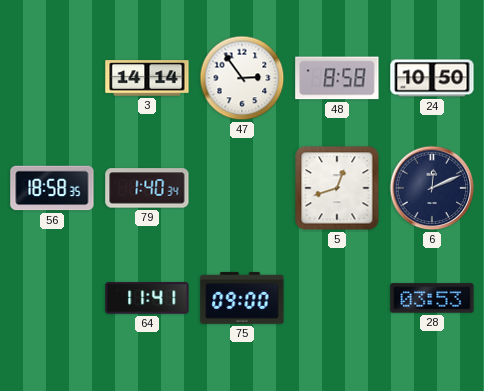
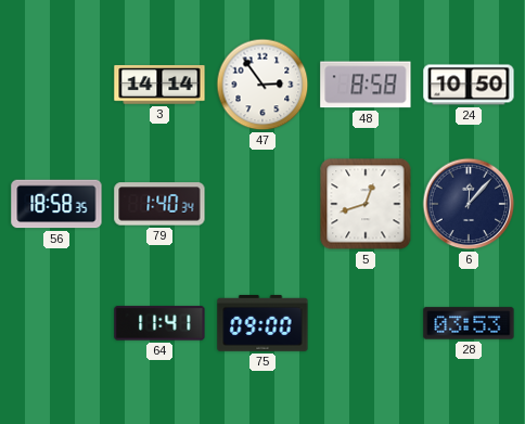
6: 12:11 -> 12:07 (469, 204)
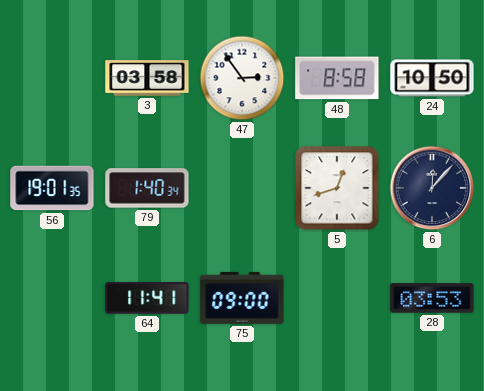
3: 14:14 -> 03:58 (147, 78)
56: 18:58 -> 19:01 (52, 188)
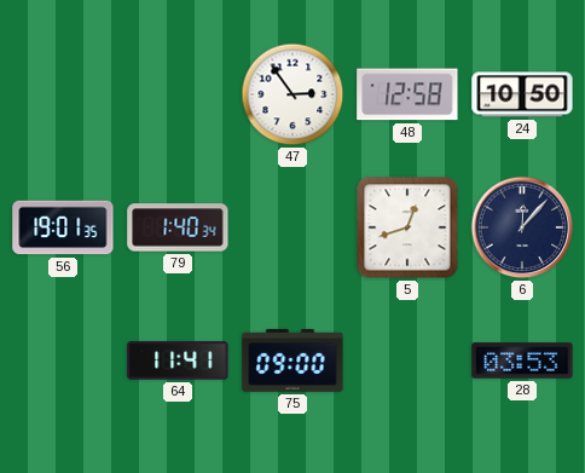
3: 03:58 -> none (147, 78)
48: 8:58 -> 12:58 (407, 94)
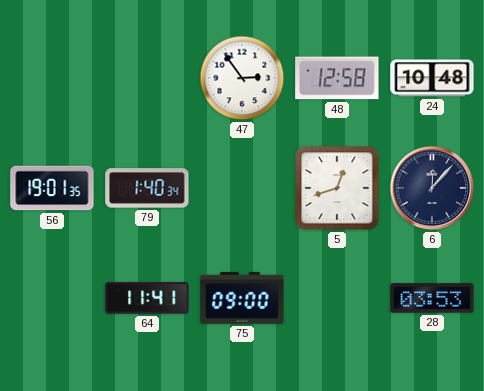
24: 10:50 -> 10:48 (432, 78)
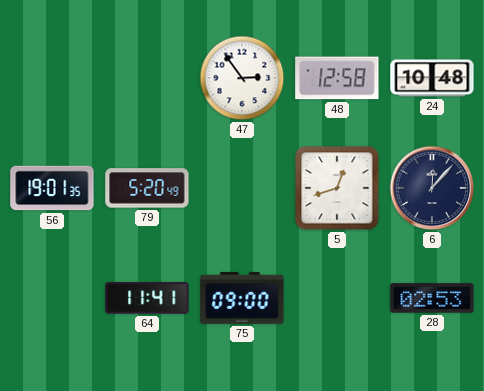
79: 1:40 -> 5:20 (147, 188)
28: 03:53 -> 02:53 (432, 298)
